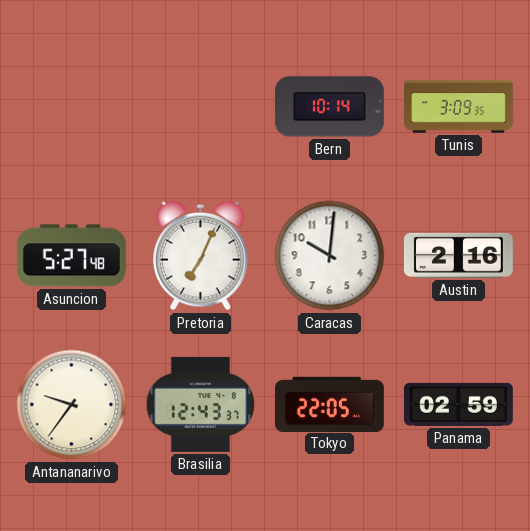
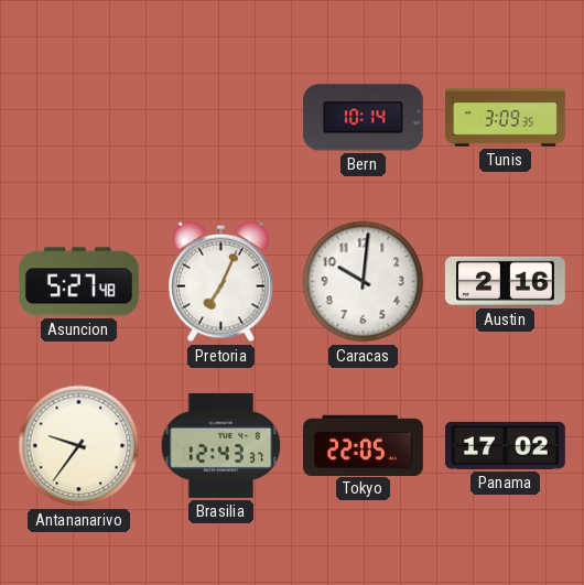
Panama: 02:59 -> 17:02 (505, 445)
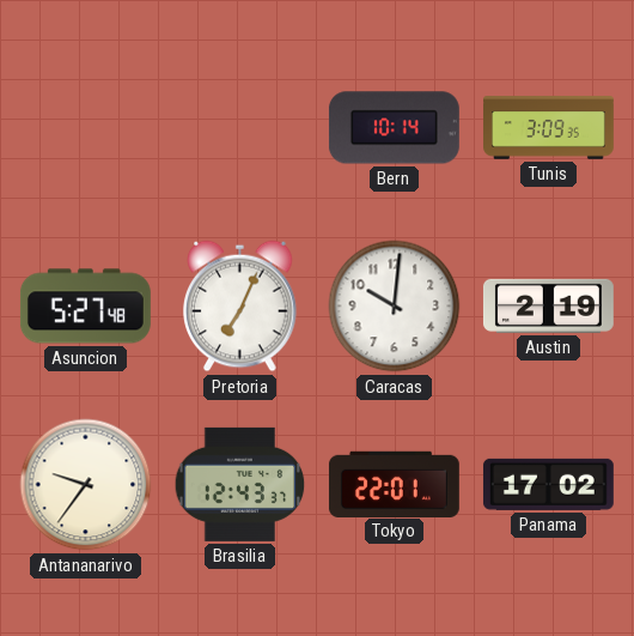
Austin: 2:16 -> 2:19 (548, 305)
Tokyo: 22:05 -> 22:01 (394, 484)
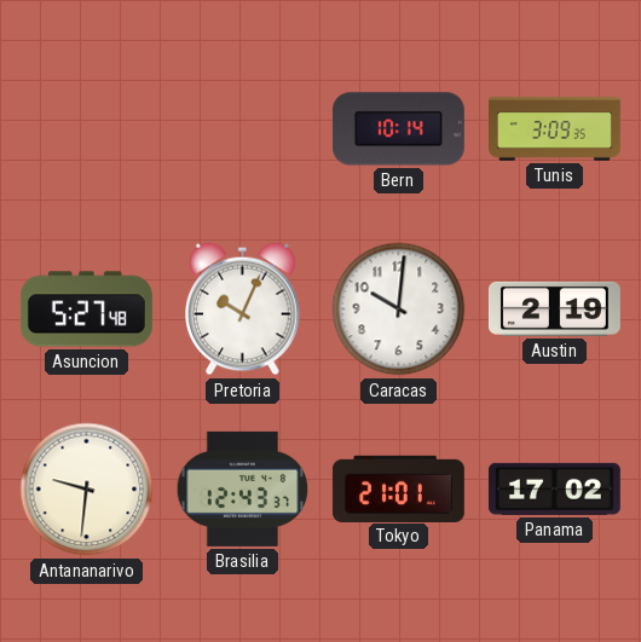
Pretoria: 7:04 -> 10:04 (243, 310)
Antananarivo: 9:36 -> 9:31 (87, 490)
Tokyo: 22:01 -> 21:01 (398, 488)
